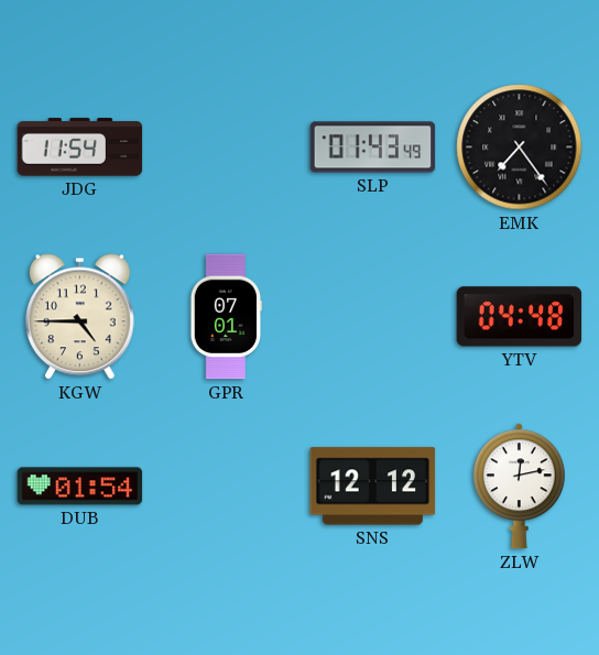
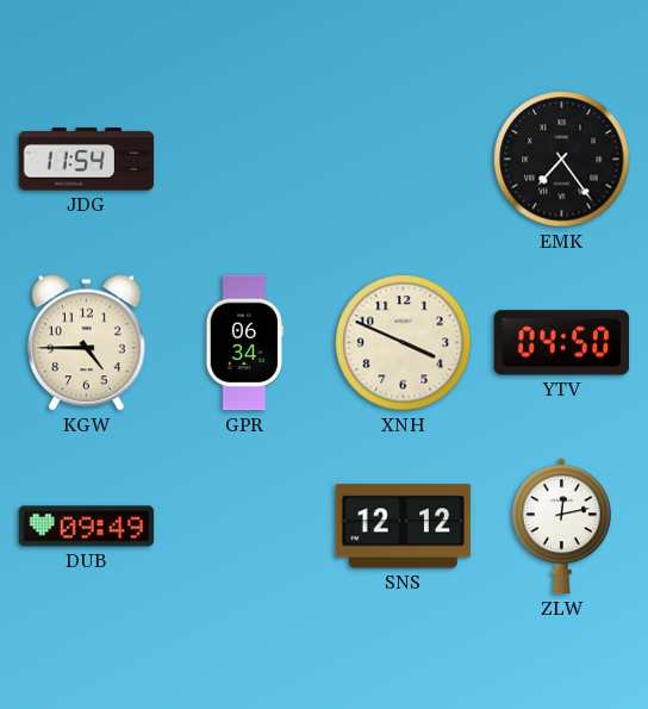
SLP: 01:43 -> none (373, 148)
GPR: 07:01 -> 06:34 (244, 343)
XNH: none -> 3:49 (404, 343)
YTV: 04:48 -> 04:50 (562, 343)
DUB: 01:54 -> 09:49 (87, 527)
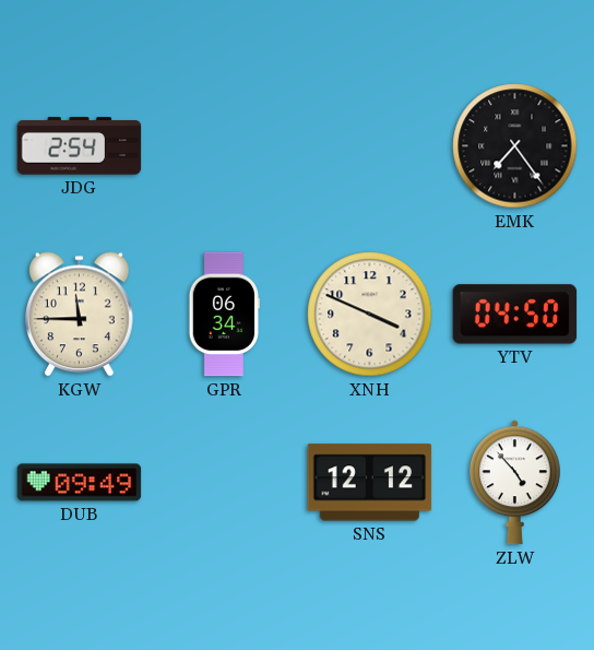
JDG: 11:54 -> 2:54 (80, 146)
KGW: 4:45 -> 11:45 (80, 315)
ZLW: 12:13 -> 4:53 (514, 483)
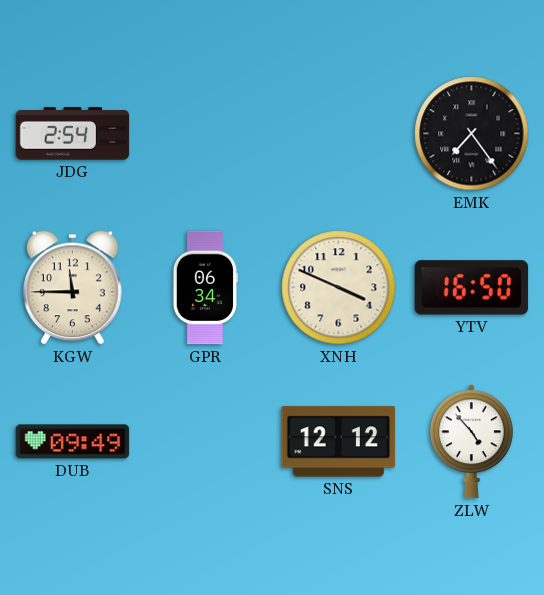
YTV: 04:50 -> 16:50 (472, 288)
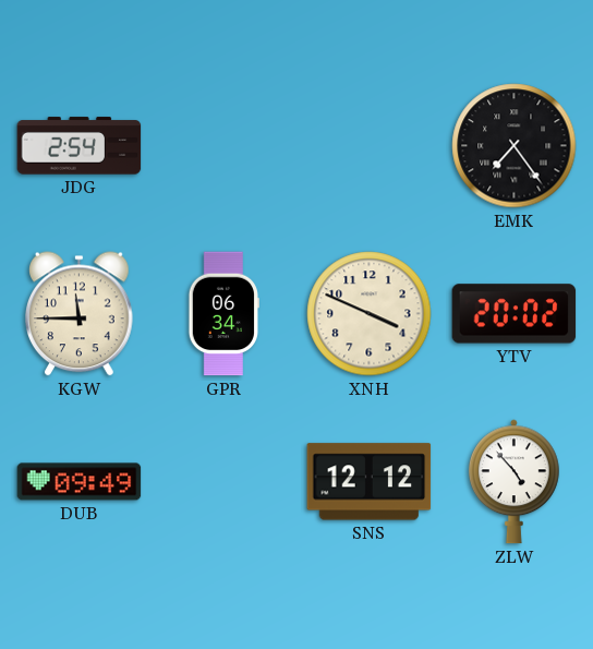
YTV: 16:50 -> 20:02 (515, 314)
